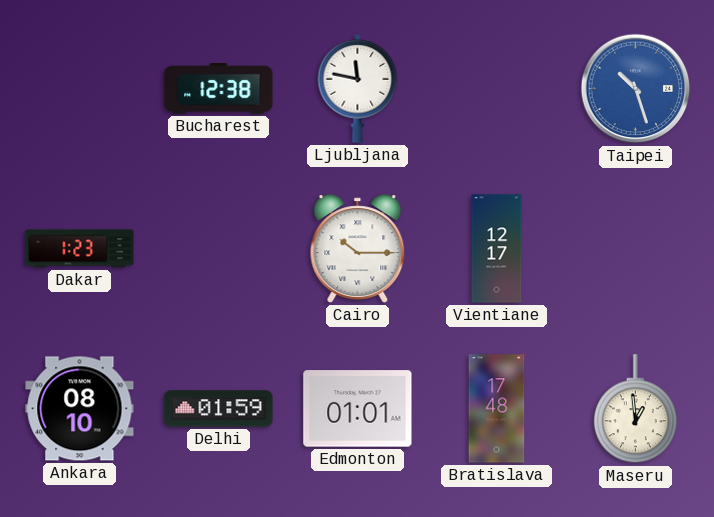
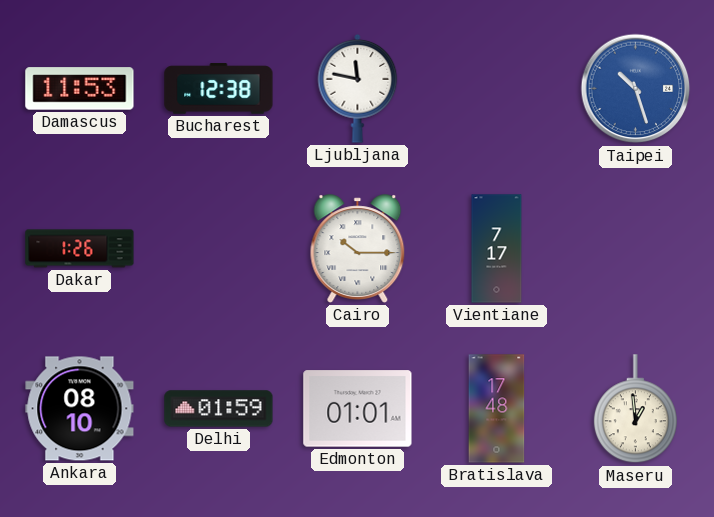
Damascus: none -> 11:53 (80, 89)
Dakar: 1:23 -> 1:26 (80, 249)
Vientiane: 12:17 -> 7:17 (497, 249)
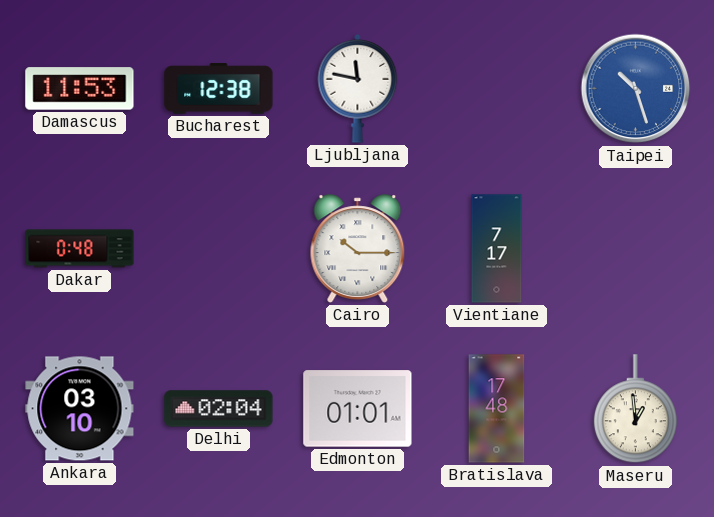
Dakar: 1:26 -> 0:48 (80, 249)
Ankara: 08:10 -> 03:10 (80, 409)
Delhi: 01:59 -> 02:04 (219, 409)
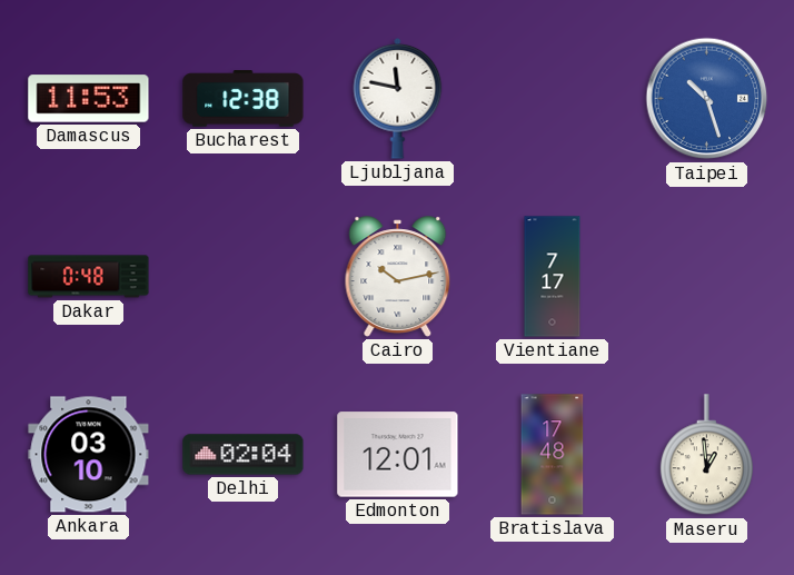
Cairo: 10:15 -> 10:13 (398, 277)
Edmonton: 01:01 -> 12:01 (398, 455)
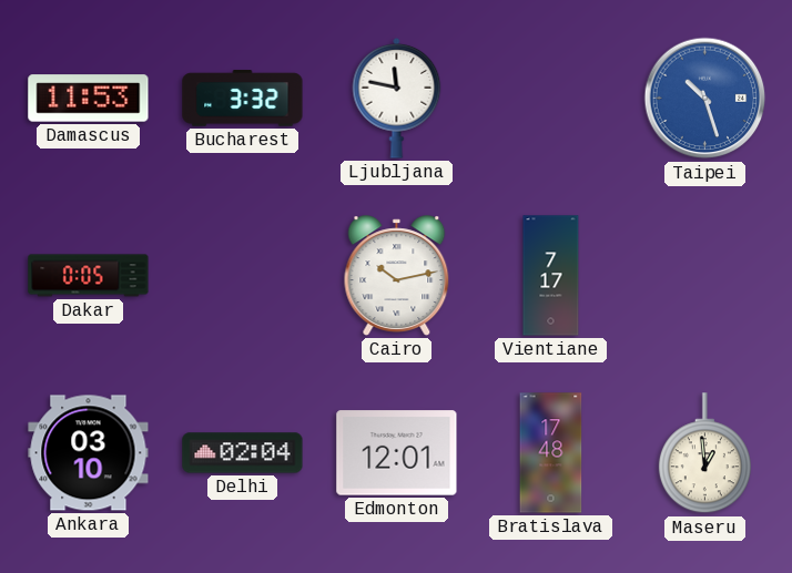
Bucharest: 12:38 -> 3:32 (243, 99)
Dakar: 0:48 -> 0:05 (89, 276)
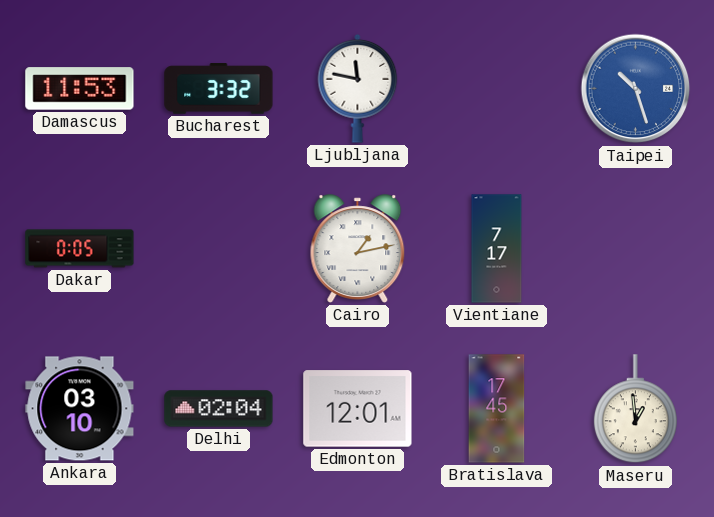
Cairo: 10:13 -> 1:13 (358, 249)
Bratislava: 17:48 -> 17:45 (497, 409)
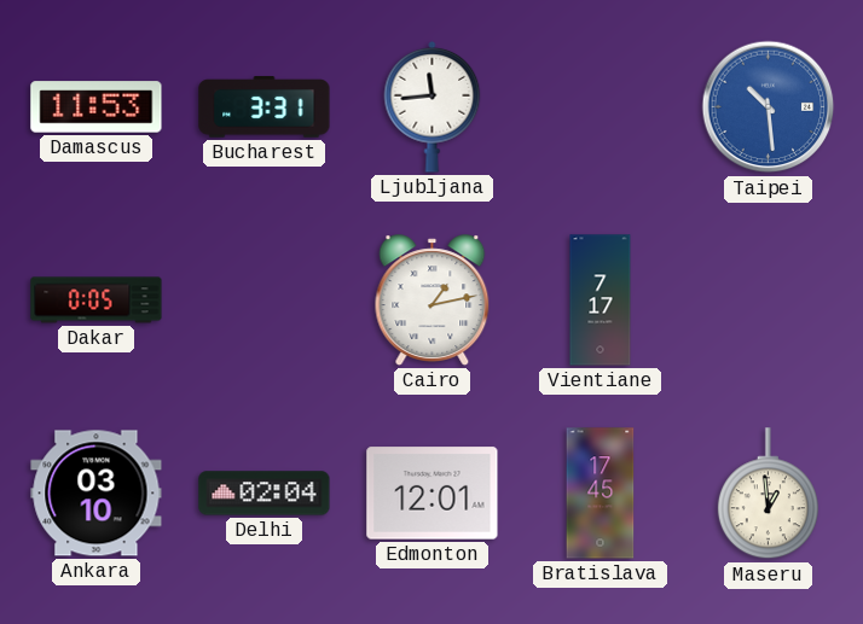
Bucharest: 3:32 -> 3:31 (265, 107)
Ljubljana: 11:47 -> 11:44 (433, 106)
Taipei: 10:27 -> 10:29 (769, 107)
